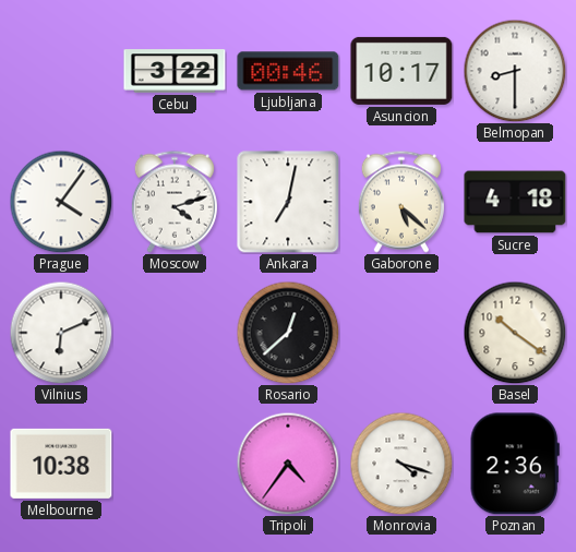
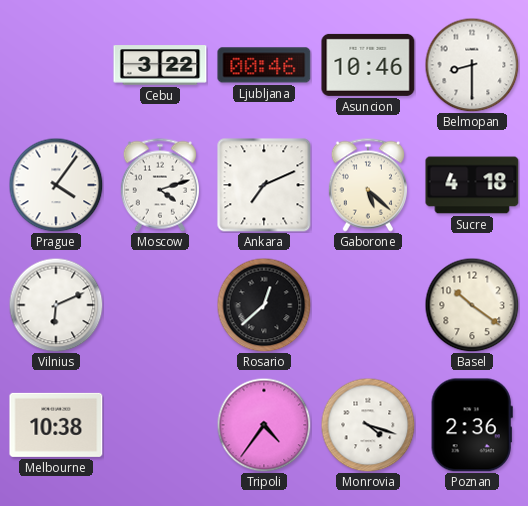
Asuncion: 10:17 -> 10:46 (368, 65)
Ankara: 7:02 -> 7:11 (264, 185)
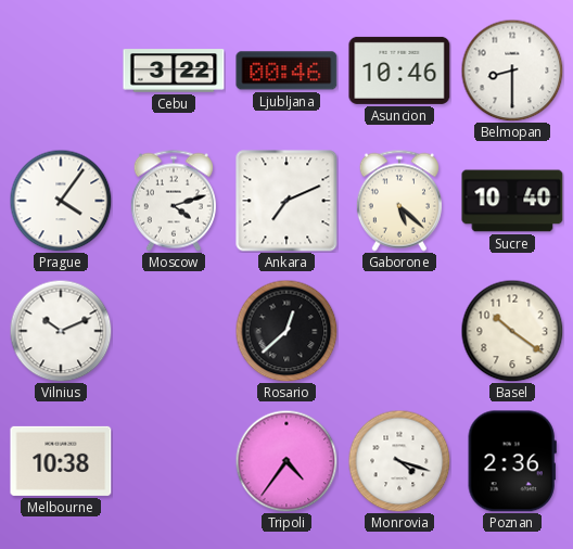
Sucre: 4:18 -> 10:40 (512, 201)
Vilnius: 6:11 -> 10:11 (61, 331)
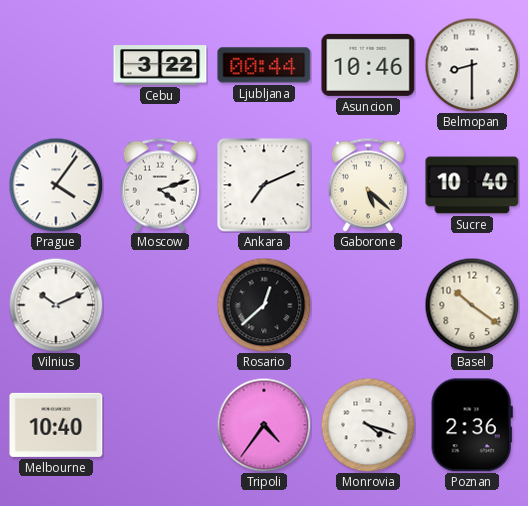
Ljubljana: 00:46 -> 00:44 (264, 65)
Melbourne: 10:38 -> 10:40 (56, 425)
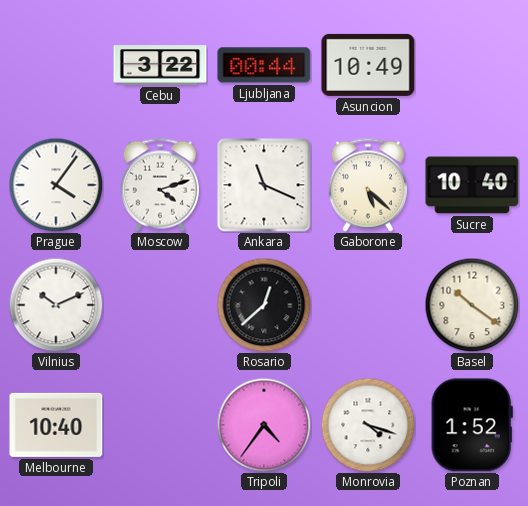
Asuncion: 10:46 -> 10:49 (368, 65)
Belmopan: 8:30 -> none (472, 65)
Ankara: 7:11 -> 11:19 (264, 185)
Poznan: 2:36 -> 1:52 (472, 425)
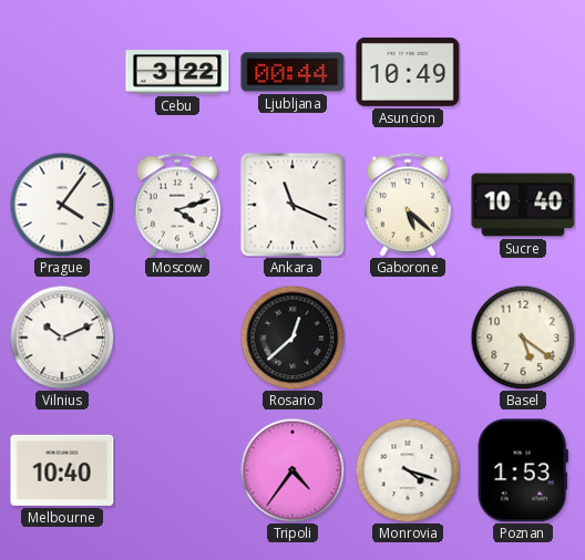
Basel: 10:21 -> 5:21 (523, 338)
Poznan: 1:52 -> 1:53 (523, 470)
